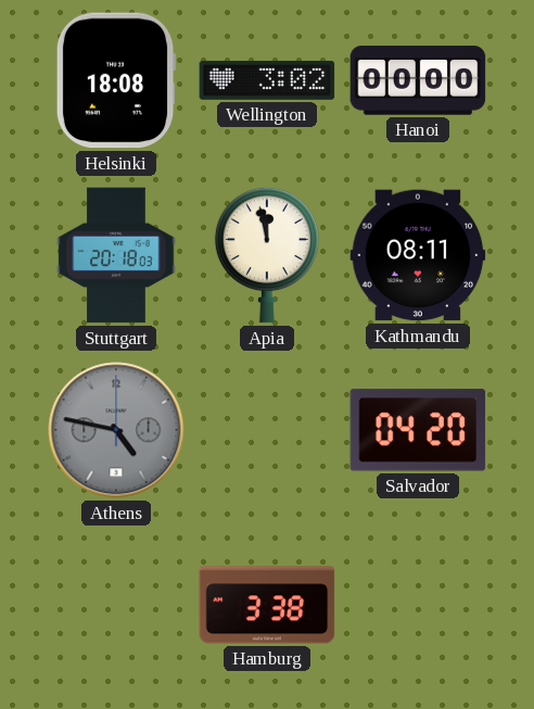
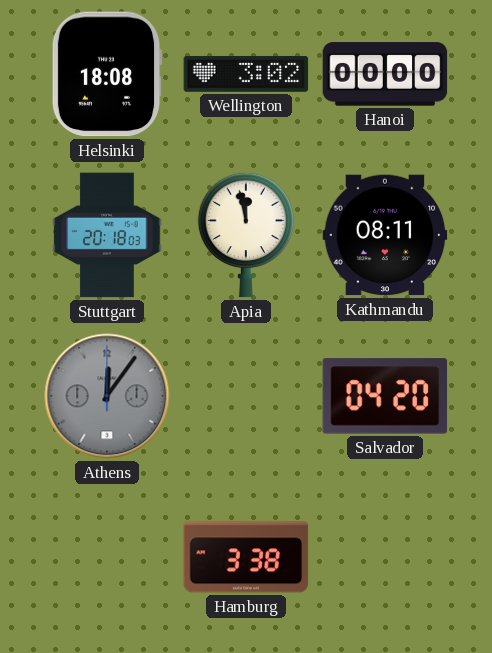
Athens: 4:47 -> 12:06 (107, 396)
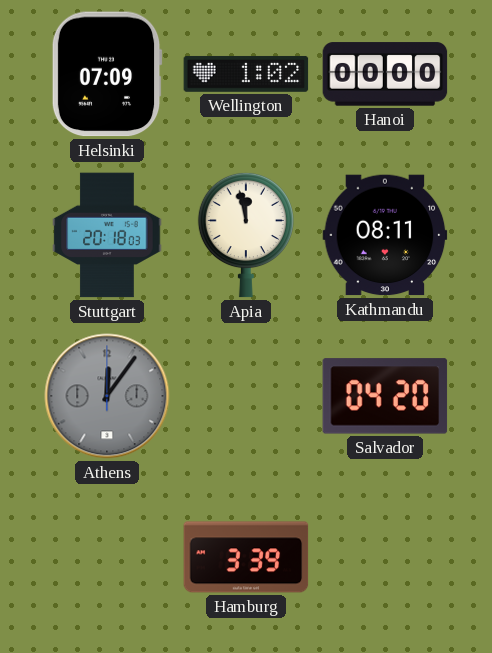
Helsinki: 18:08 -> 07:09 (107, 74)
Wellington: 3:02 -> 1:02 (246, 74)
Hamburg: 3:38 -> 3:39 (246, 557)
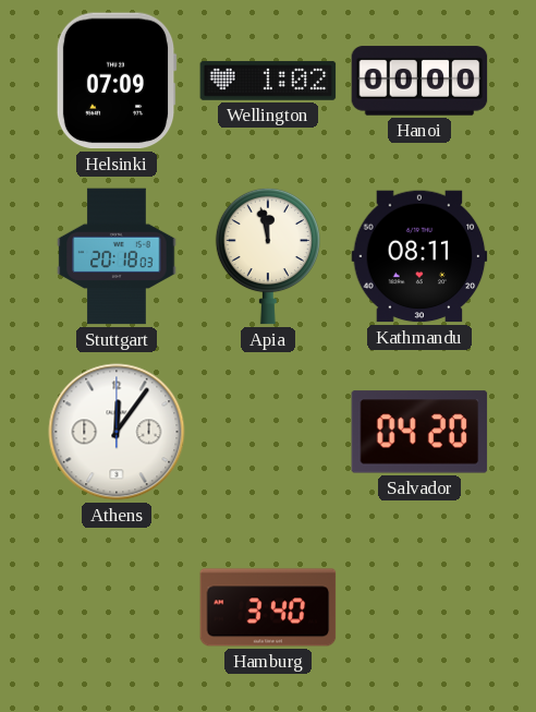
Athens dial: grey -> white (117, 432)
Hamburg: 3:39 -> 3:40 (268, 607)
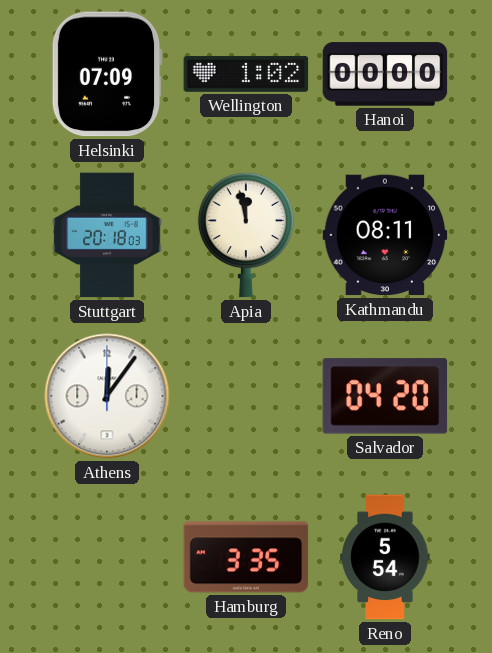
Hamburg: 3:40 -> 3:35 (246, 557)
Reno: none -> 5:54 (385, 557)
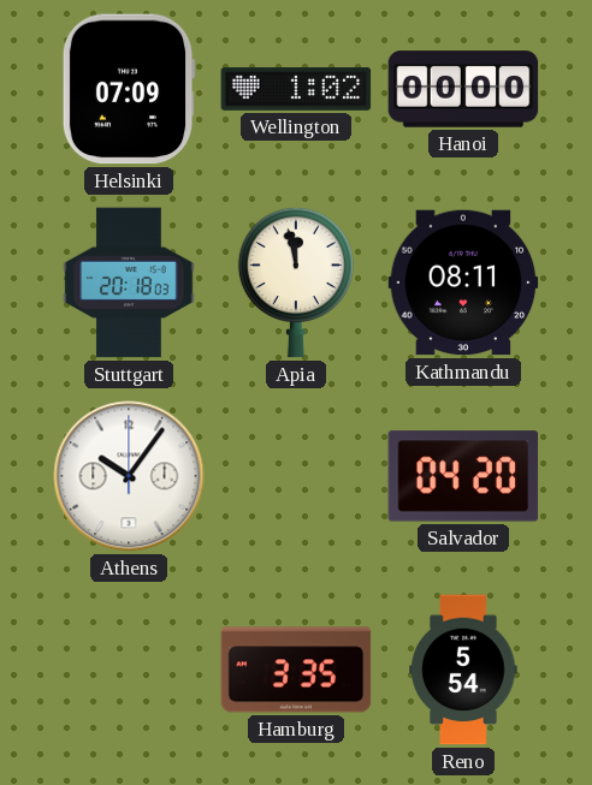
Athens: 12:06 -> 10:06 (129, 476)
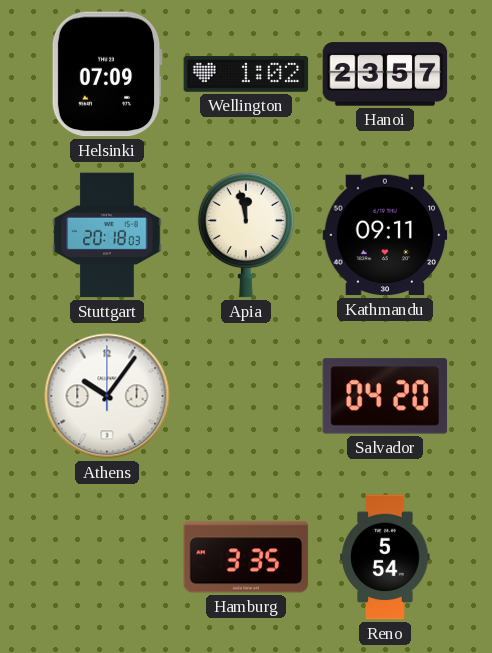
Hanoi: 00:00 -> 23:57 (385, 74)
Kathmandu: 08:11 -> 09:11 (385, 235)
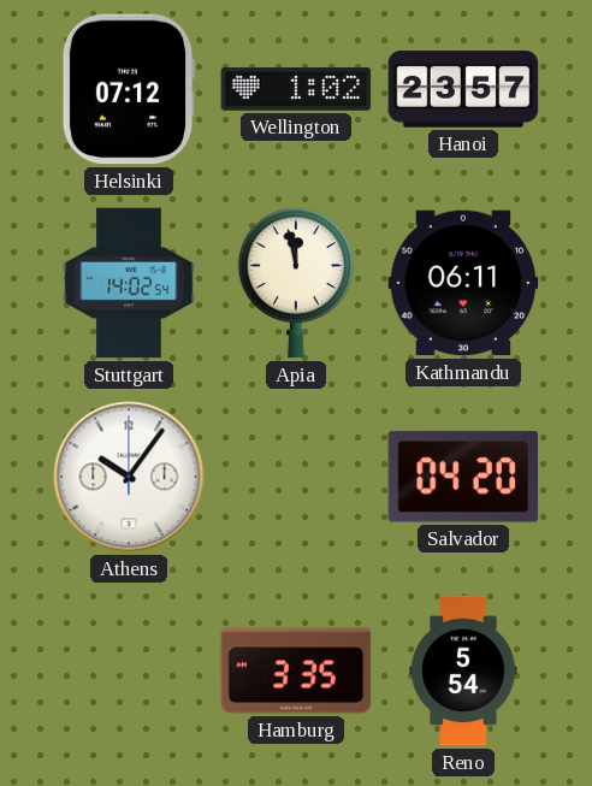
Helsinki: 07:09 -> 07:12 (129, 89)
Stuttgart: 20:18 -> 14:02 (129, 283)
Kathmandu: 09:11 -> 06:11 (463, 283)
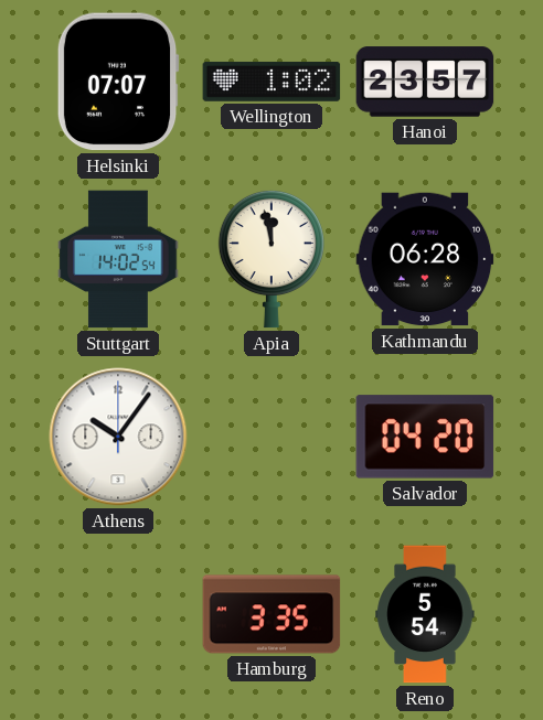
Helsinki: 07:12 -> 07:07 (118, 82)
Kathmandu: 06:11 -> 06:28 (425, 259)
